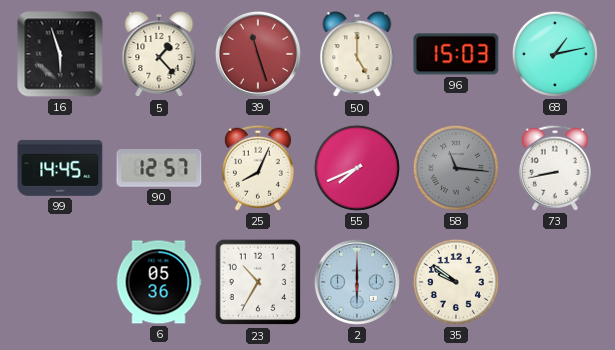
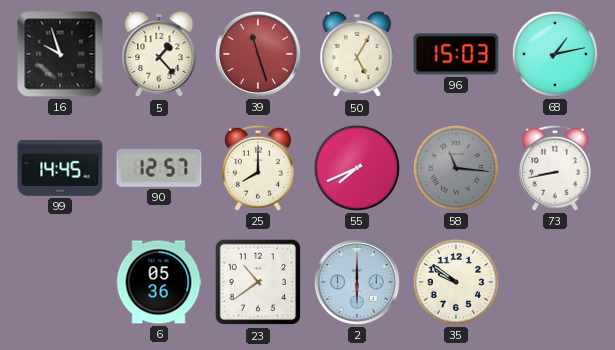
16: 5:57 -> 9:57 (60, 54)
50: 5:00 -> 5:05 (357, 55)
25: 8:04 -> 8:00 (258, 168)
23: 10:35 -> 10:39 (258, 282)
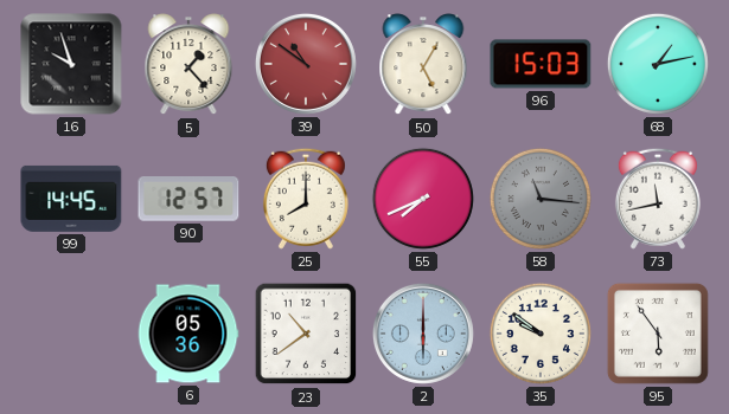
39: 11:27 -> 10:51 (306, 64)
73: 8:43 -> 11:43 (658, 199)
95: none -> 5:54 (658, 334)
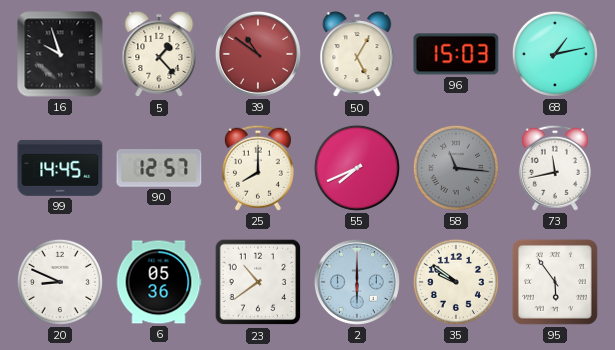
20: none -> 8:49 (60, 282)
